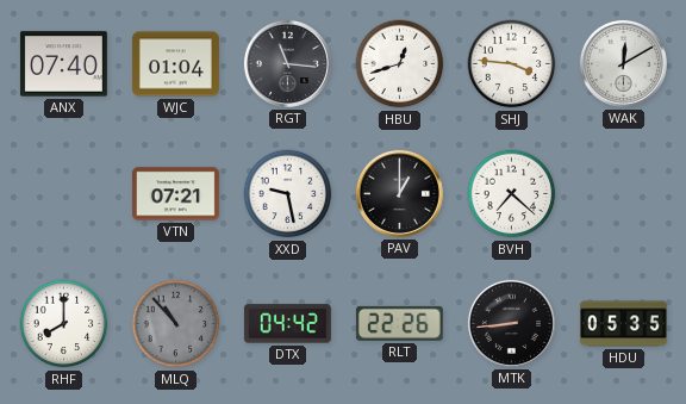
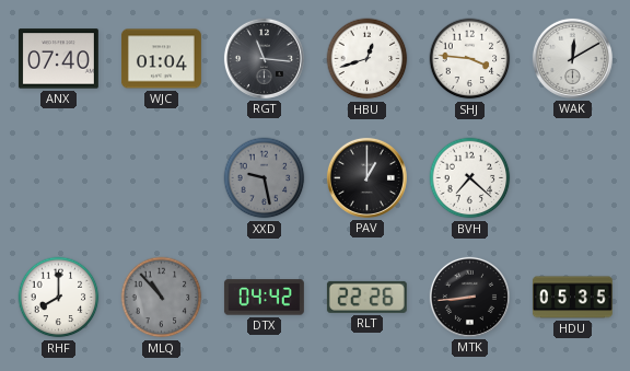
VTN: 07:21 -> none (175, 194)
XXD dial: white -> grey (265, 178)
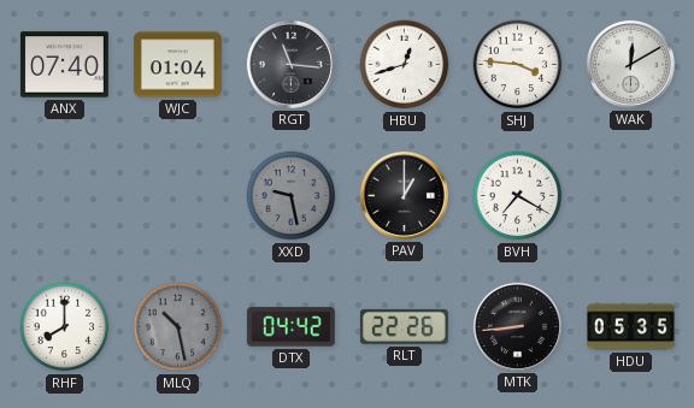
BVH: 7:22 -> 7:20 (518, 196)
MLQ: 10:53 -> 10:28 (178, 327)
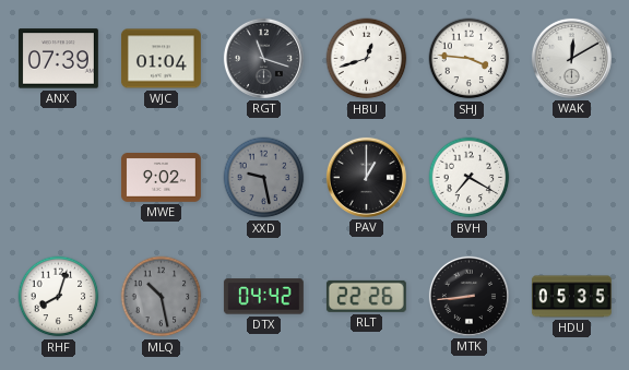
ANX: 07:40 -> 07:39 (58, 59)
RGT: 11:16 -> 11:18 (263, 58)
MWE: none -> 9:02 (161, 178)
RHF: 8:00 -> 8:03 (59, 297)
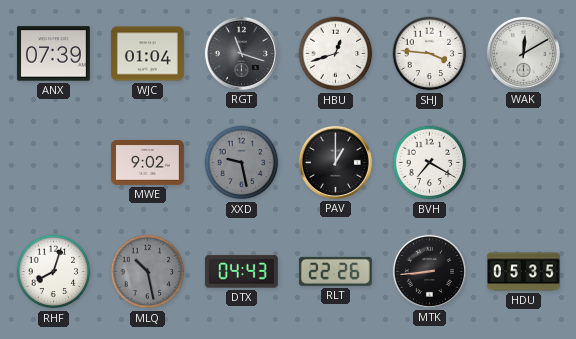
DTX: 04:42 -> 04:43 (241, 272)
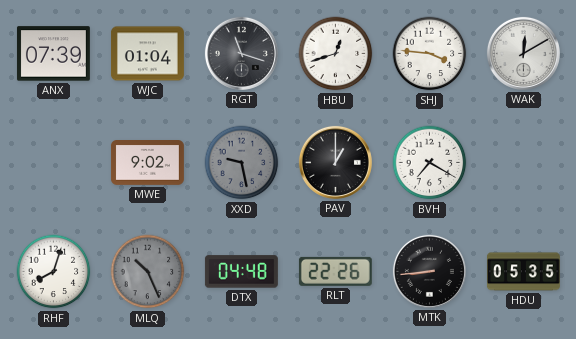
MLQ: 10:28 -> 10:26 (148, 272)
DTX: 04:43 -> 04:48 (241, 272)
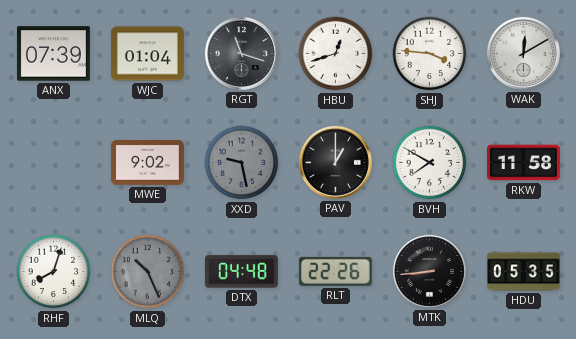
BVH: 7:20 -> 7:50 (430, 163)
RKW: none -> 11:58 (523, 163)
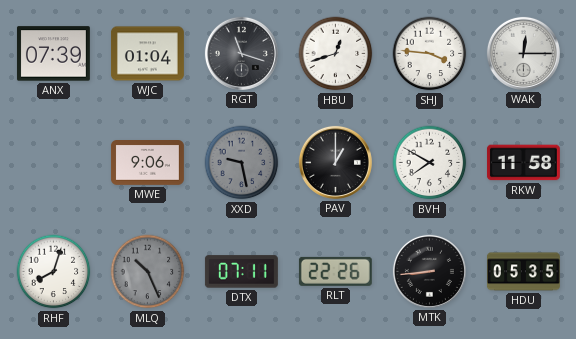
WAK: 12:10 -> 12:15 (523, 53)
MWE: 9:02 -> 9:06 (147, 163)
DTX: 04:48 -> 07:11 (241, 272)
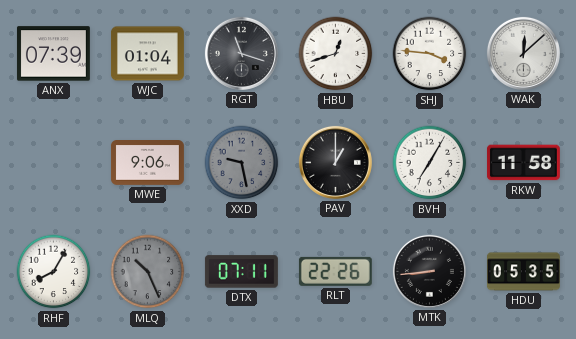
WAK: 12:15 -> 12:08 (523, 53)
BVH: 7:50 -> 7:05 (430, 163)
RHF: 8:03 -> 8:05 (54, 272)
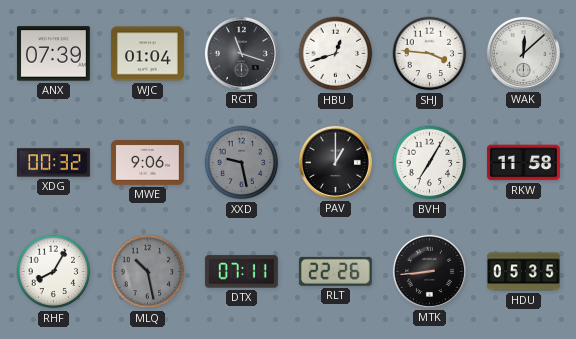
XDG: none -> 00:32 (53, 163)
MLQ: 10:26 -> 10:28 (148, 272)
